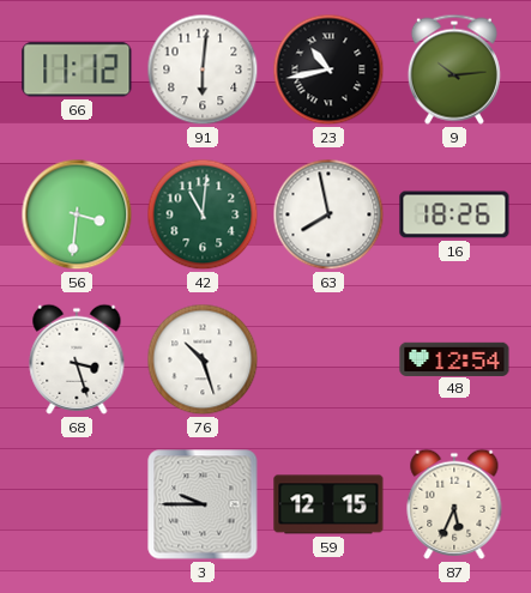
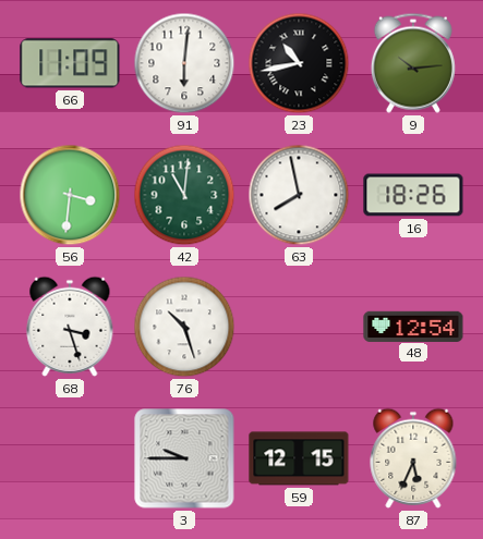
66: 11:12 -> 11:09 (70, 63)
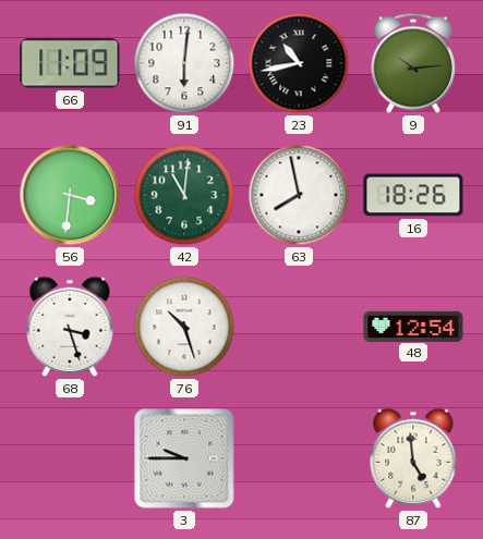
59: 12:15 -> none (299, 458)
87: 5:34 -> 4:59 (413, 458)
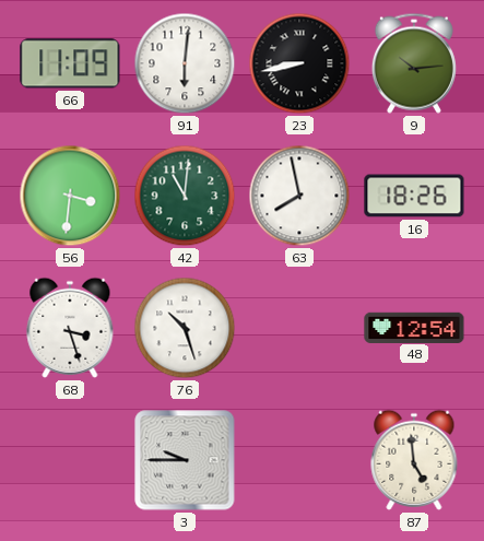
23: 10:43 -> 8:43 (299, 63)
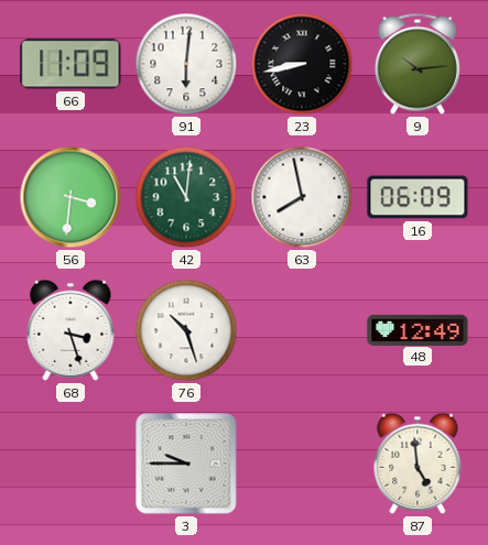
16: 18:26 -> 06:09 (417, 197)
48: 12:54 -> 12:49 (417, 329)
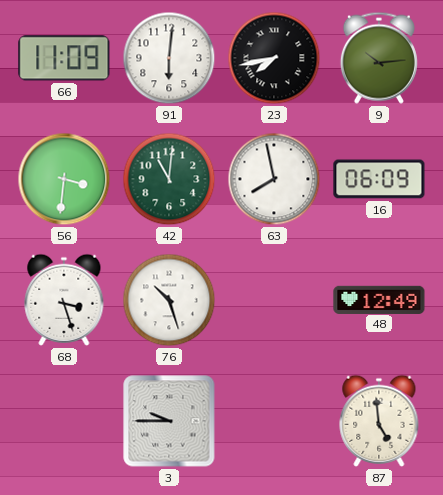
23: 8:43 -> 7:43 (274, 58)
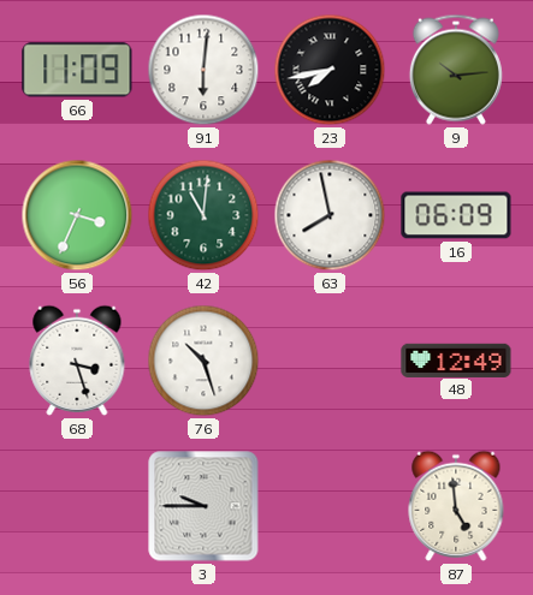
56: 3:31 -> 3:34 (77, 215)
